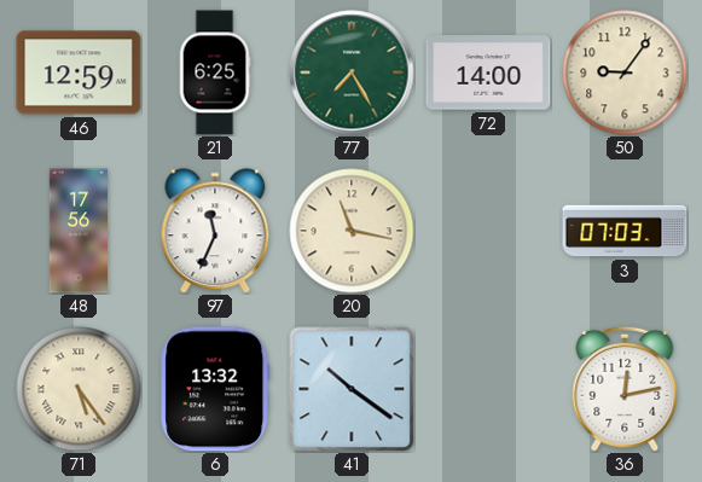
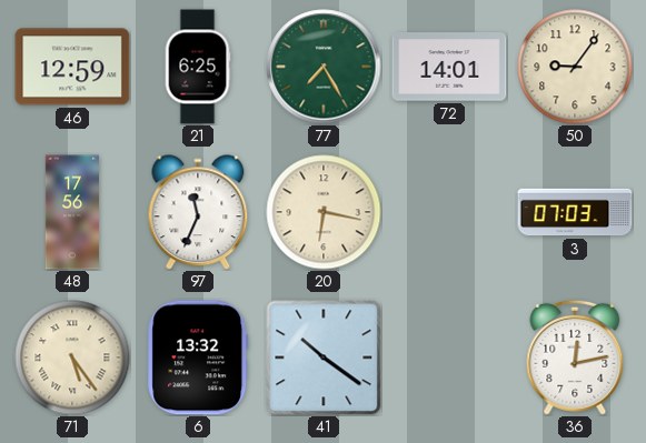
72: 14:00 -> 14:01 (449, 67)
20: 11:17 -> 6:17 (324, 212)
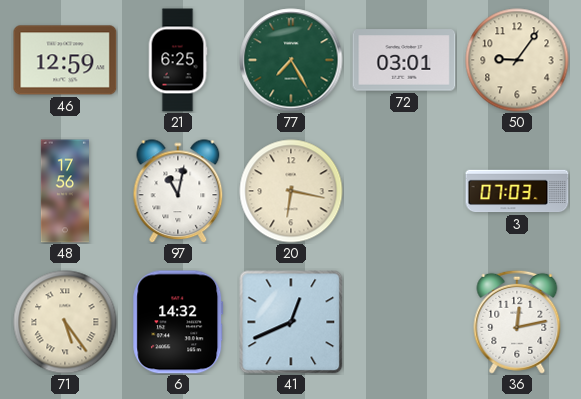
72: 14:01 -> 03:01 (404, 60)
97: 11:34 -> 11:02 (178, 191)
6: 13:32 -> 14:32 (178, 322)
41: 10:21 -> 12:41 (291, 322)
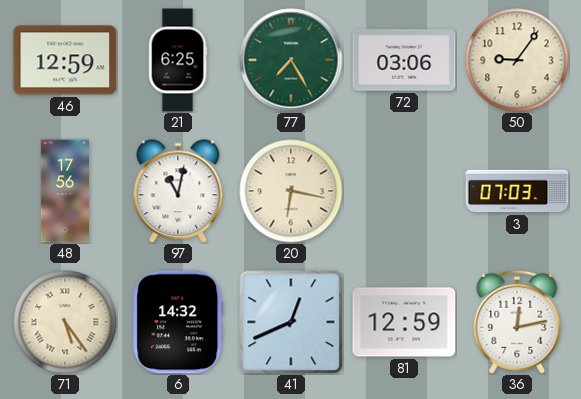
72: 03:01 -> 03:06 (404, 60)
81: none -> 12:59 (404, 322)
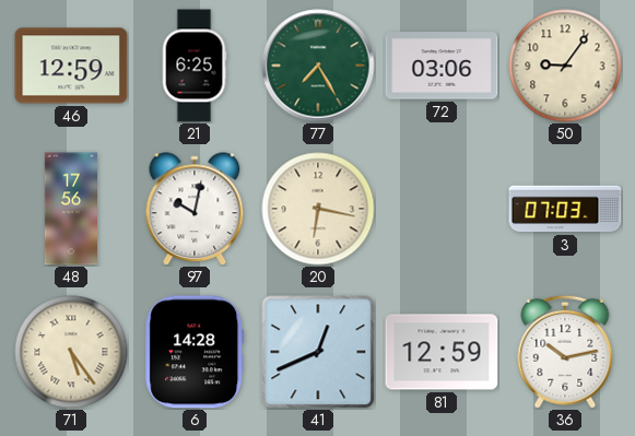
97: 11:02 -> 10:02 (195, 209)
6: 14:32 -> 14:28 (195, 352)
36: 12:13 -> 10:13 (565, 352)
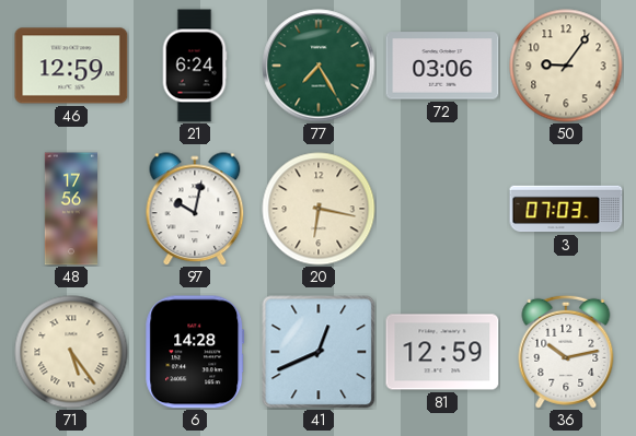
21: 6:25 -> 6:24 (195, 66)
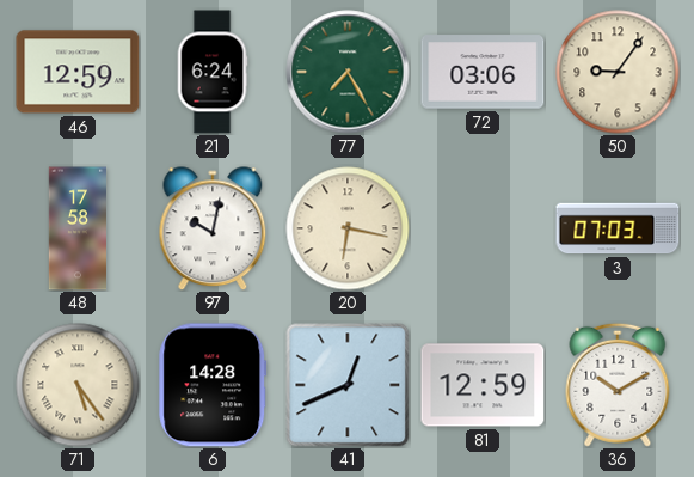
48: 17:56 -> 17:58 (76, 228)
36: 10:13 -> 10:10 (618, 385)
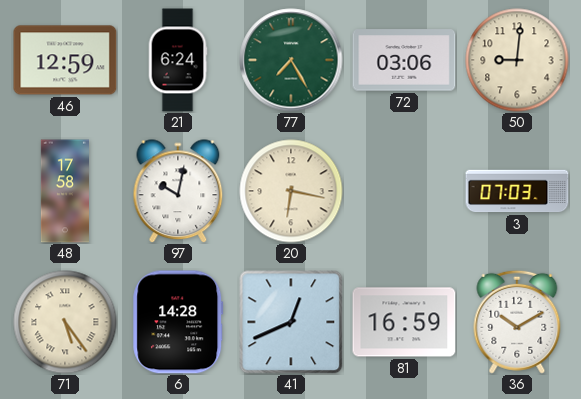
50: 9:06 -> 9:01 (517, 60)
81: 12:59 -> 16:59 (404, 322)
